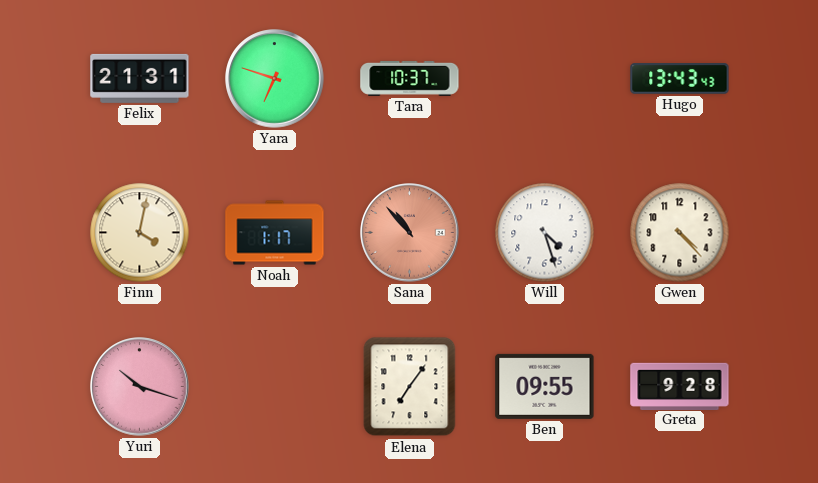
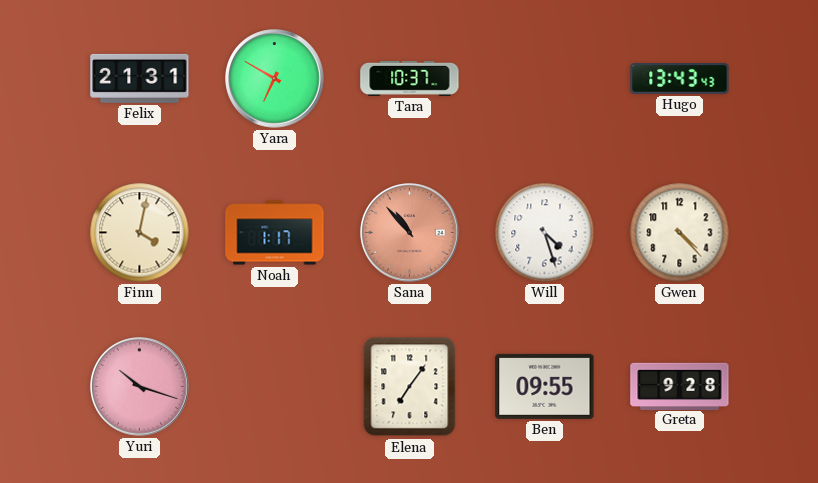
Yara: 6:48 -> 6:50 (275, 79)
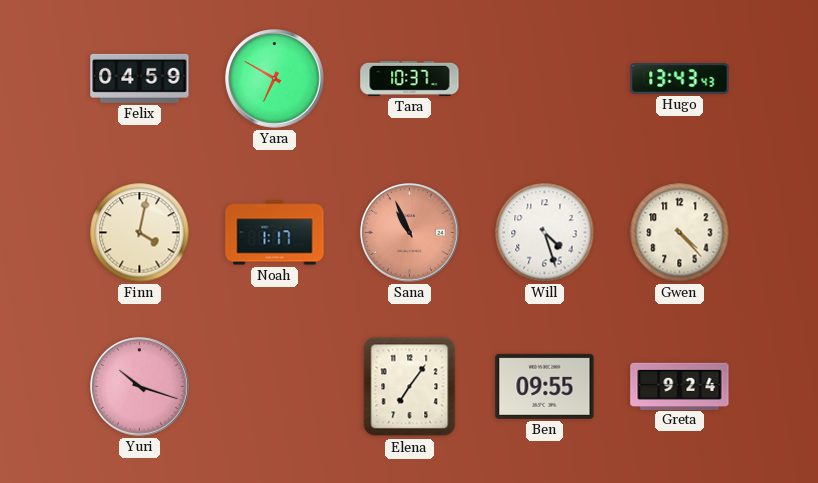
Felix: 21:31 -> 04:59 (140, 78)
Sana: 10:53 -> 10:56 (410, 233)
Greta: 9:28 -> 9:24 (680, 386)
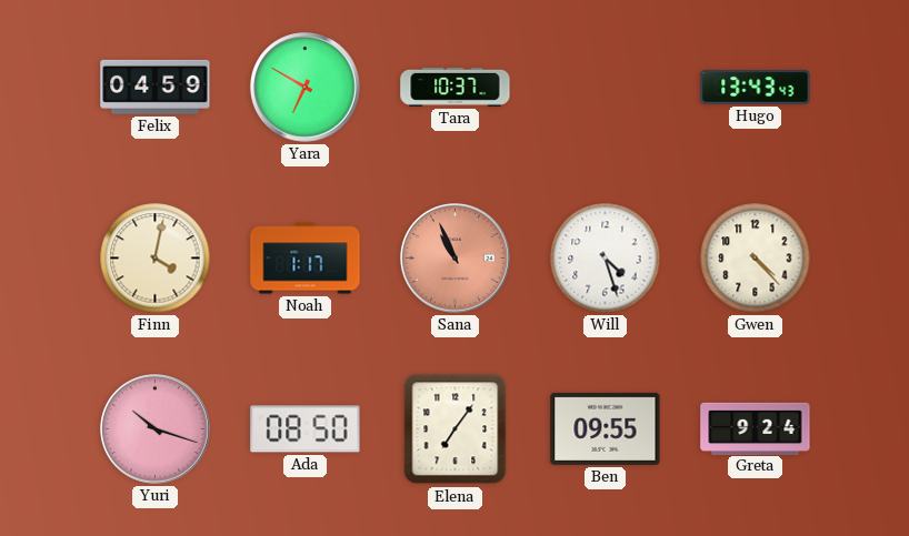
Ada: none -> 08:50 (306, 429)
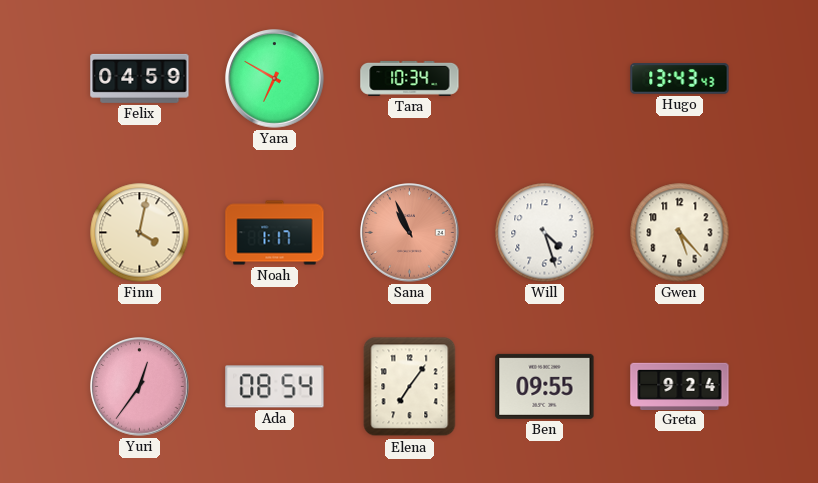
Tara: 10:37 -> 10:34 (410, 78)
Gwen: 4:23 -> 5:23 (680, 233)
Yuri: 10:18 -> 12:36 (140, 387)
Ada: 08:50 -> 08:54 (275, 387)
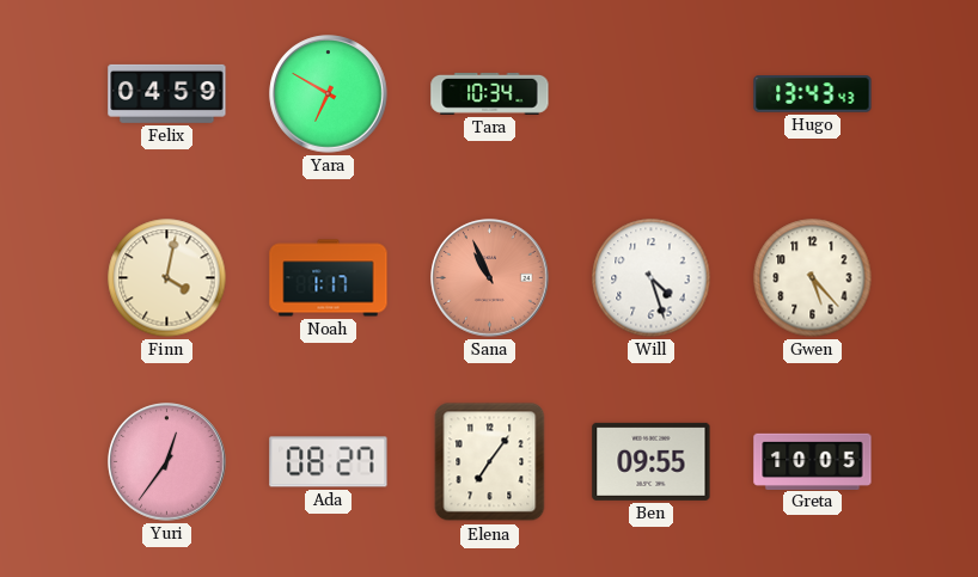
Ada: 08:54 -> 08:27 (329, 462)
Greta: 9:24 -> 10:05 (813, 461)
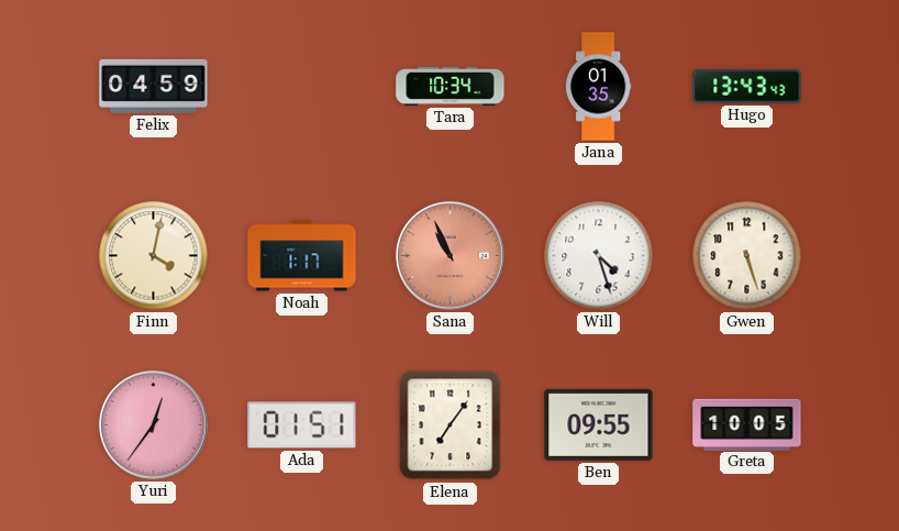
Yara: 6:50 -> none (329, 94)
Jana: none -> 01:35 (598, 87)
Gwen: 5:23 -> 5:27 (747, 256)
Ada: 08:27 -> 01:51 (302, 425)
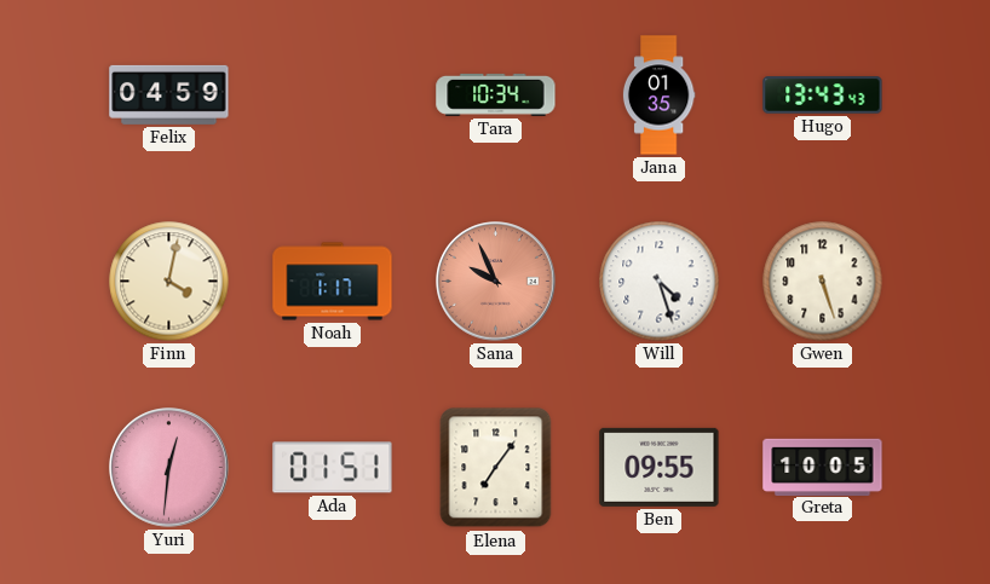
Sana: 10:56 -> 9:56 (496, 282)
Yuri: 12:36 -> 12:31 (169, 468)
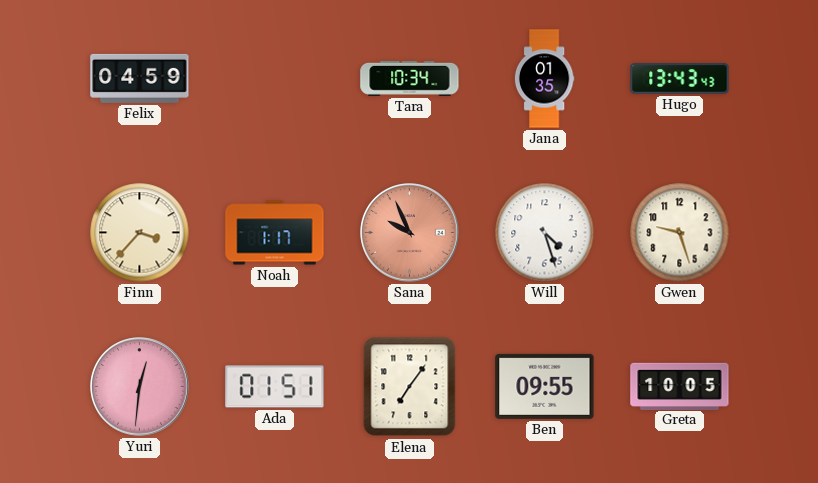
Finn: 4:02 -> 3:37 (140, 233)
Gwen: 5:27 -> 9:27 (680, 233)
